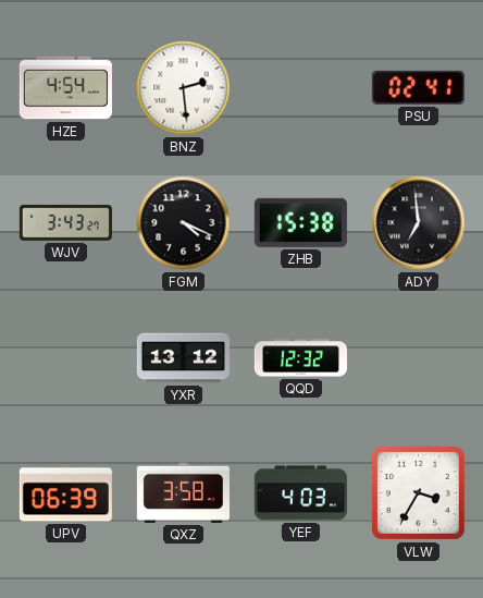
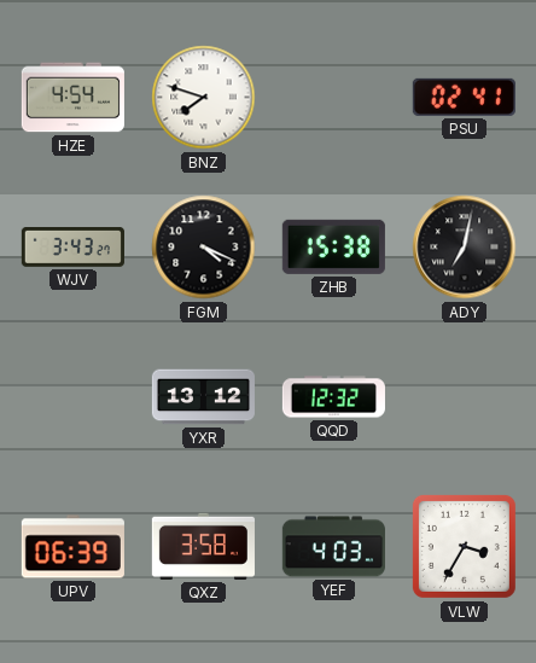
BNZ: 2:29 -> 7:48 (204, 98)
ADY: 6:59 -> 7:02 (465, 248)
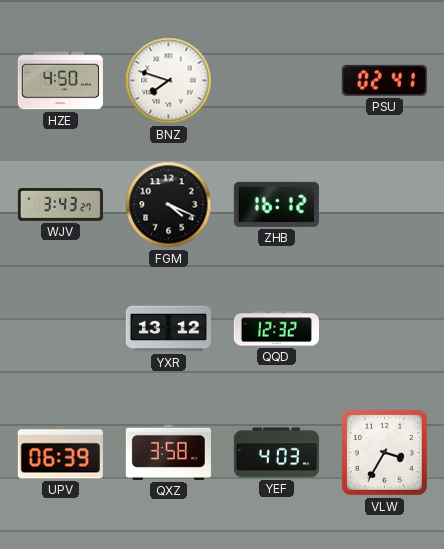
HZE: 4:54 -> 4:50 (60, 81)
ZHB: 15:38 -> 16:12 (276, 204)
ADY: 7:02 -> none (465, 248)
